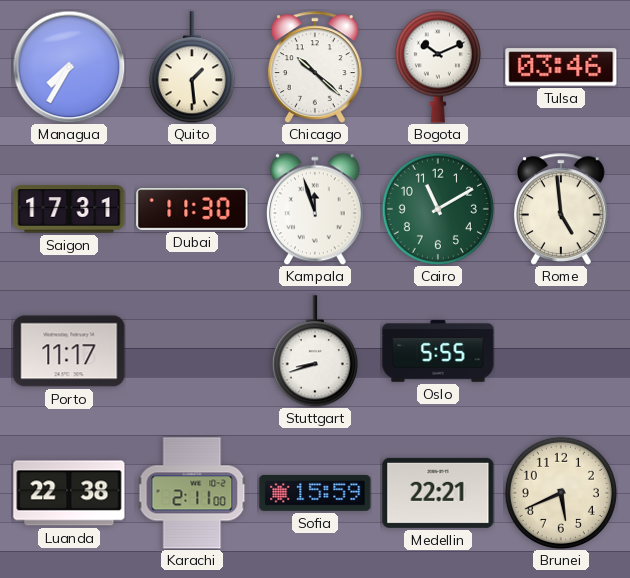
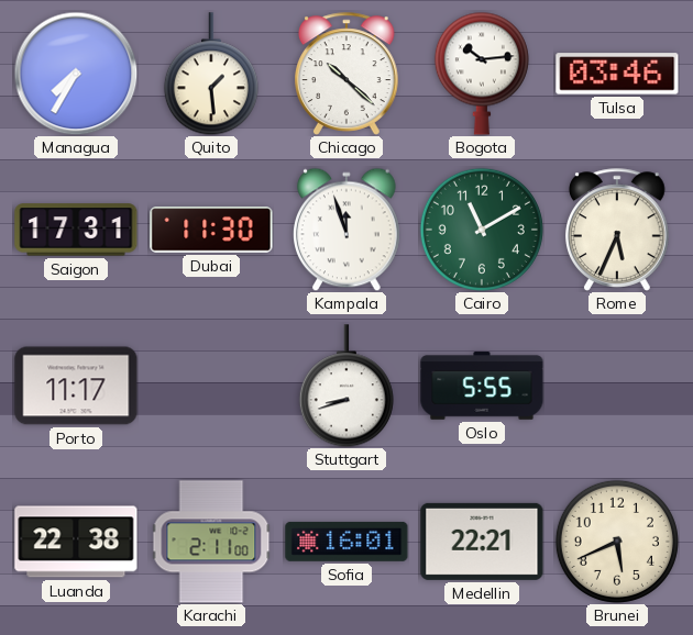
Bogota: 10:11 -> 10:14 (482, 74)
Rome: 4:59 -> 5:34 (618, 230)
Sofia: 15:59 -> 16:01 (346, 542)
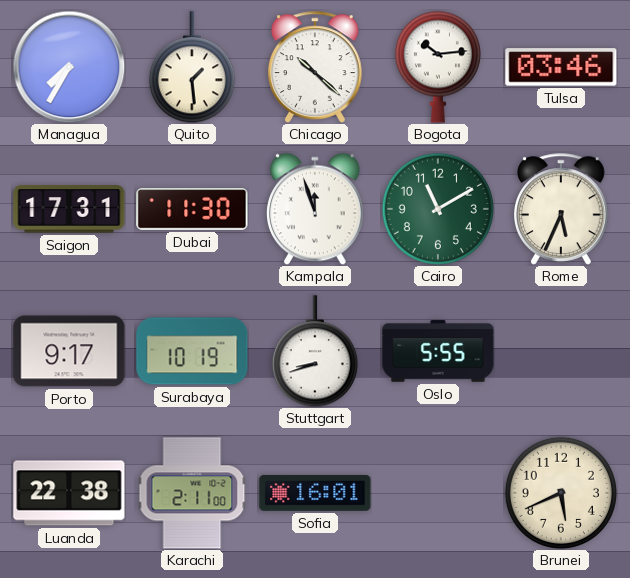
Porto: 11:17 -> 9:17 (69, 351)
Surabaya: none -> 10:19 (192, 351)
Medellin: 22:21 -> none (482, 542)
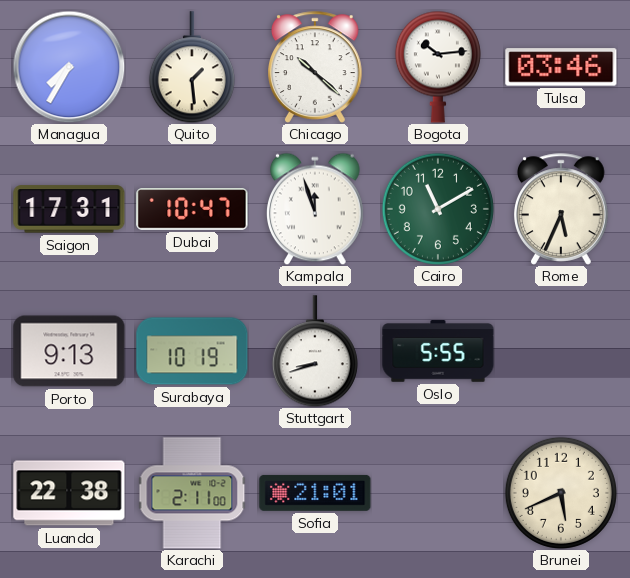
Dubai: 11:30 -> 10:47 (192, 209)
Porto: 9:17 -> 9:13 (69, 351)
Sofia: 16:01 -> 21:01 (315, 493)
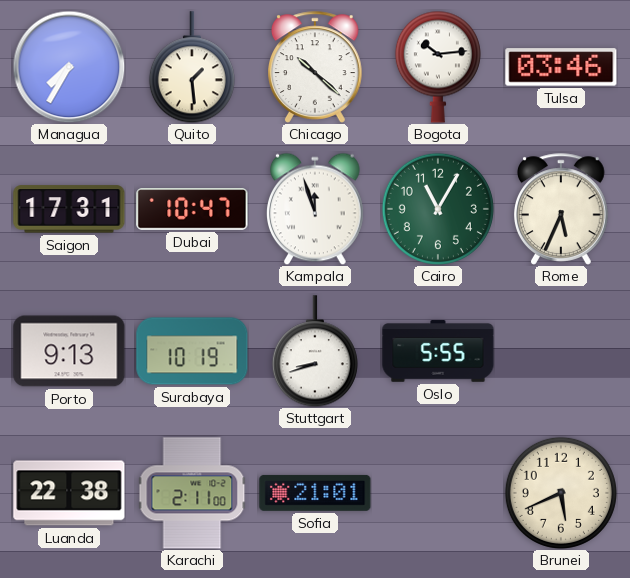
Cairo: 11:10 -> 11:05 (438, 209)
